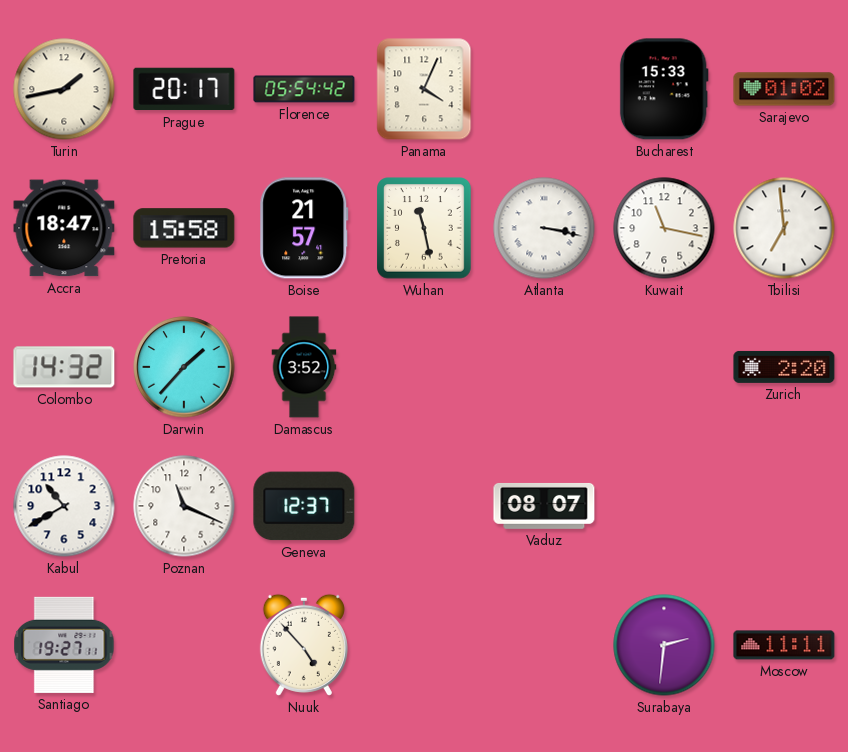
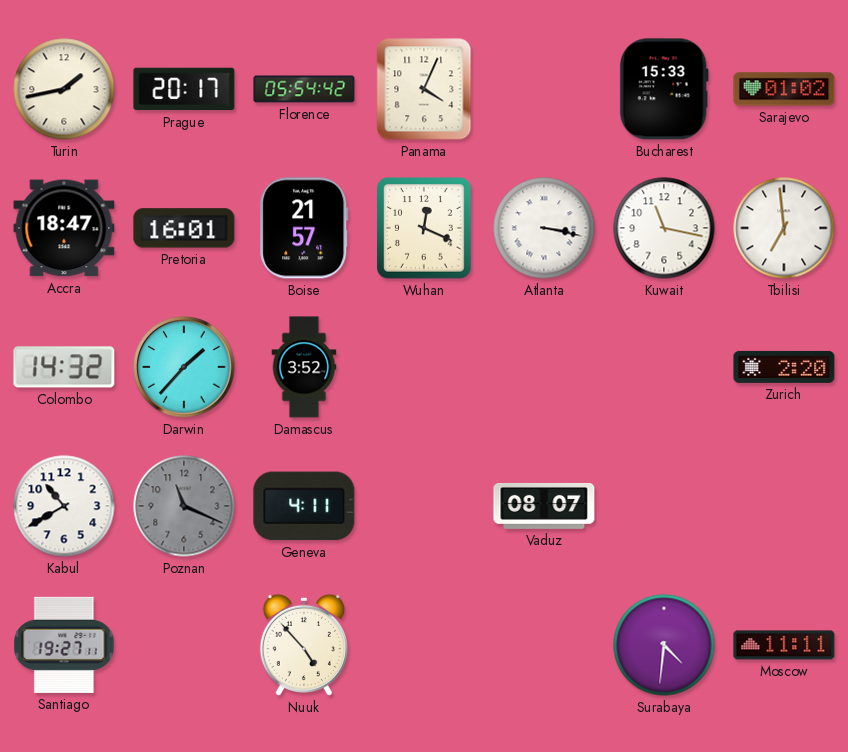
Pretoria: 15:58 -> 16:01 (184, 228)
Wuhan: 11:28 -> 12:19 (425, 228)
Poznan dial: white -> grey (184, 506)
Geneva: 12:37 -> 4:11 (304, 506)
Surabaya: 2:31 -> 4:31 (664, 645)
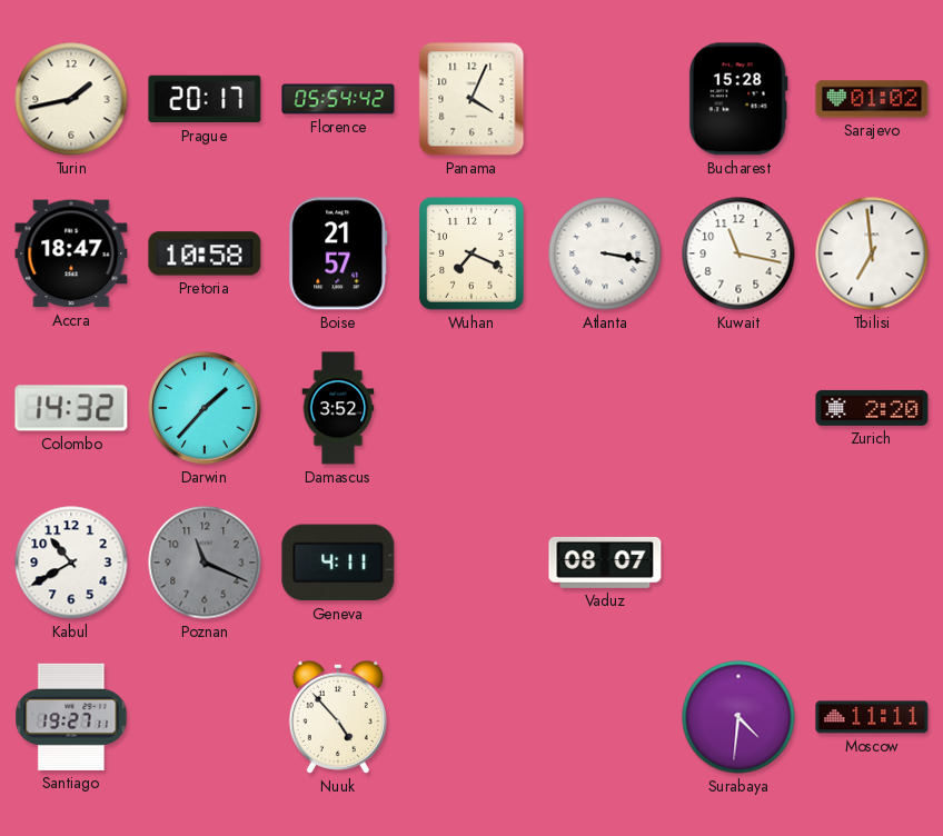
Bucharest: 15:33 -> 15:28 (738, 99)
Pretoria: 16:01 -> 10:58 (205, 253)
Wuhan: 12:19 -> 7:19 (473, 253)
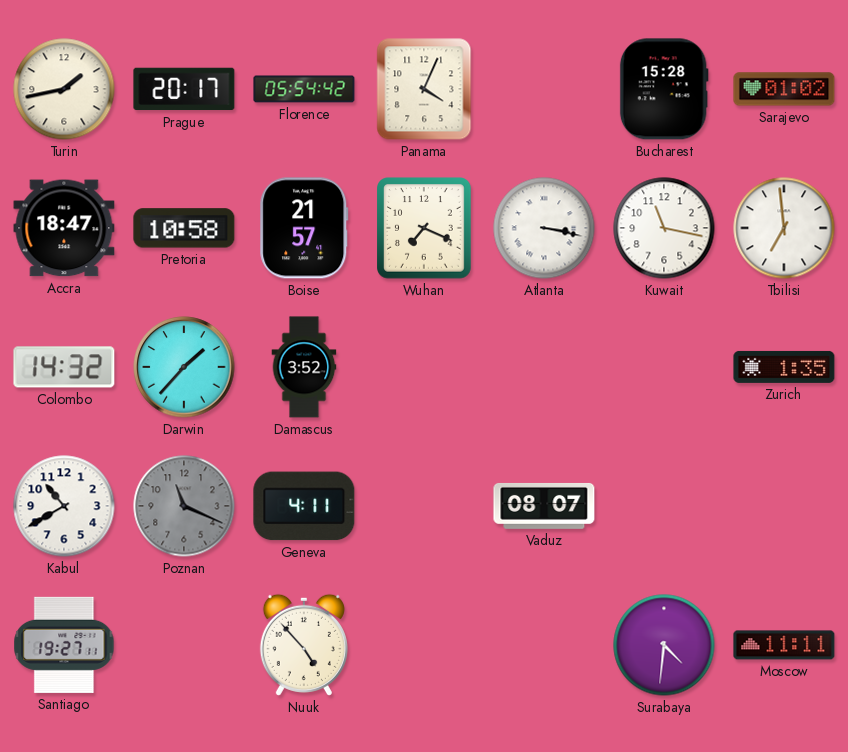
Zurich: 2:20 -> 1:35 (784, 367)
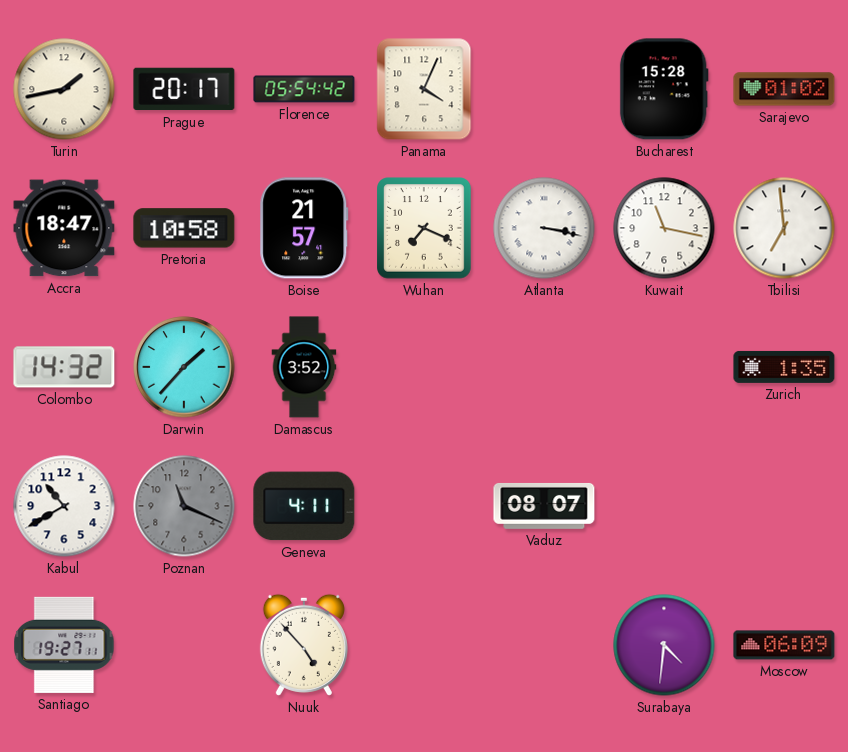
Moscow: 11:11 -> 06:09 (784, 645)
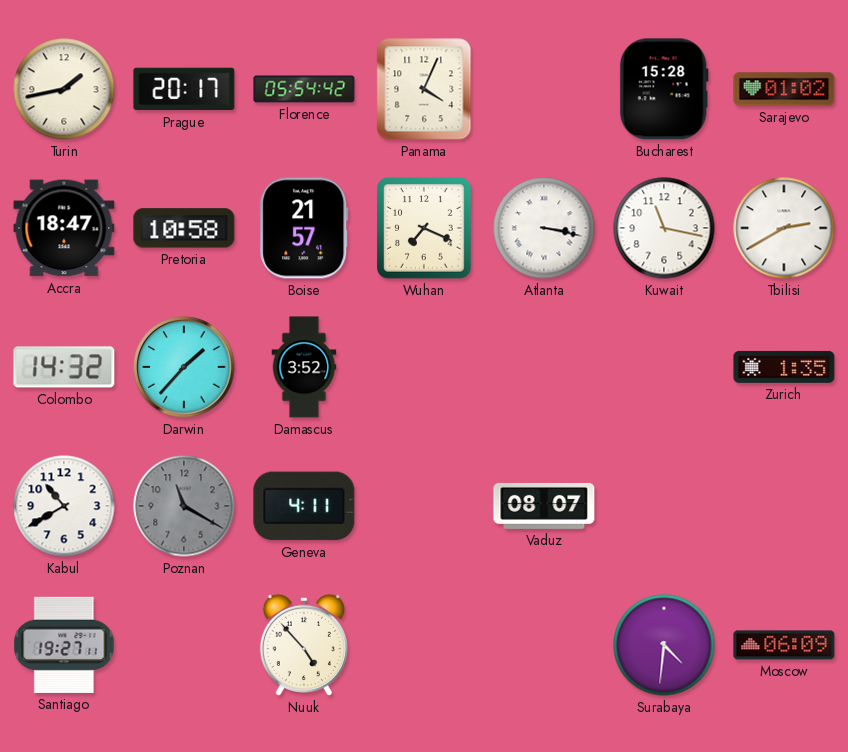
Tbilisi: 6:59 -> 2:40 (784, 228)
Poznan: 11:19 -> 11:20 (184, 506)
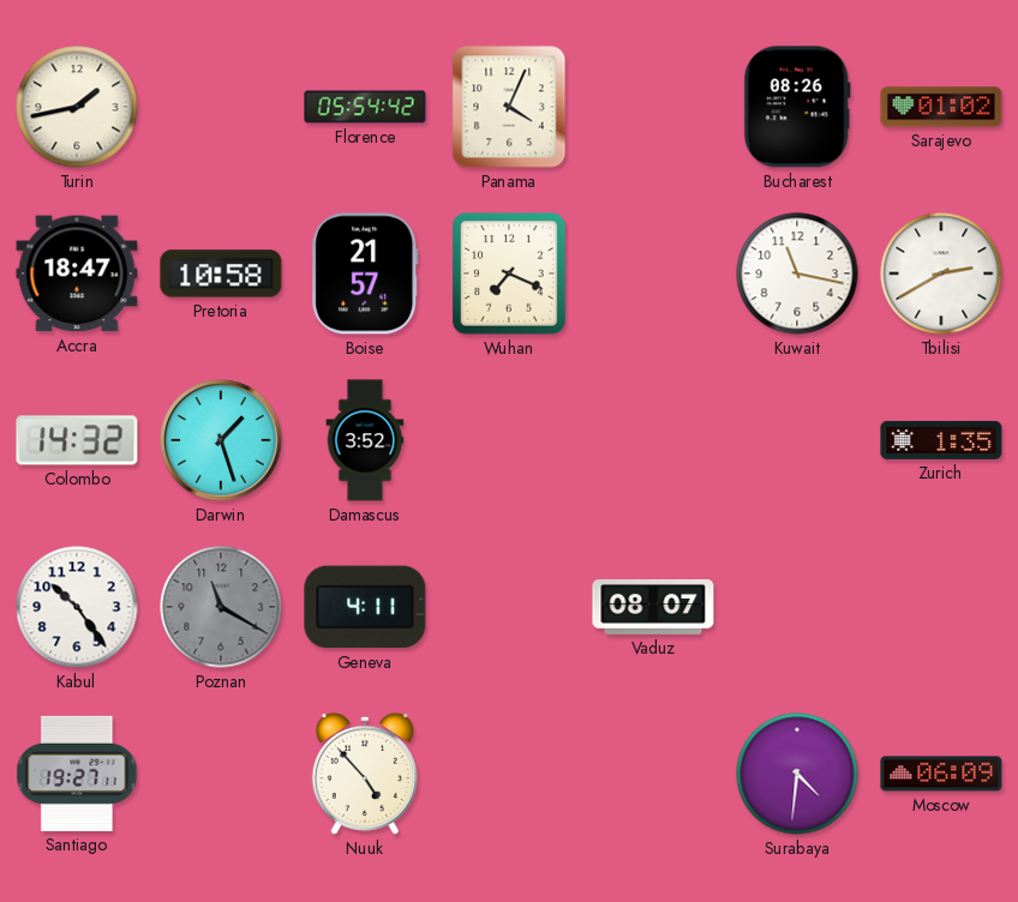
Prague: 20:17 -> none (184, 89)
Bucharest: 15:28 -> 08:26 (797, 107)
Atlanta: 3:17 -> none (544, 228)
Darwin: 1:37 -> 1:27 (221, 440)
Kabul: 10:40 -> 10:24 (77, 607)
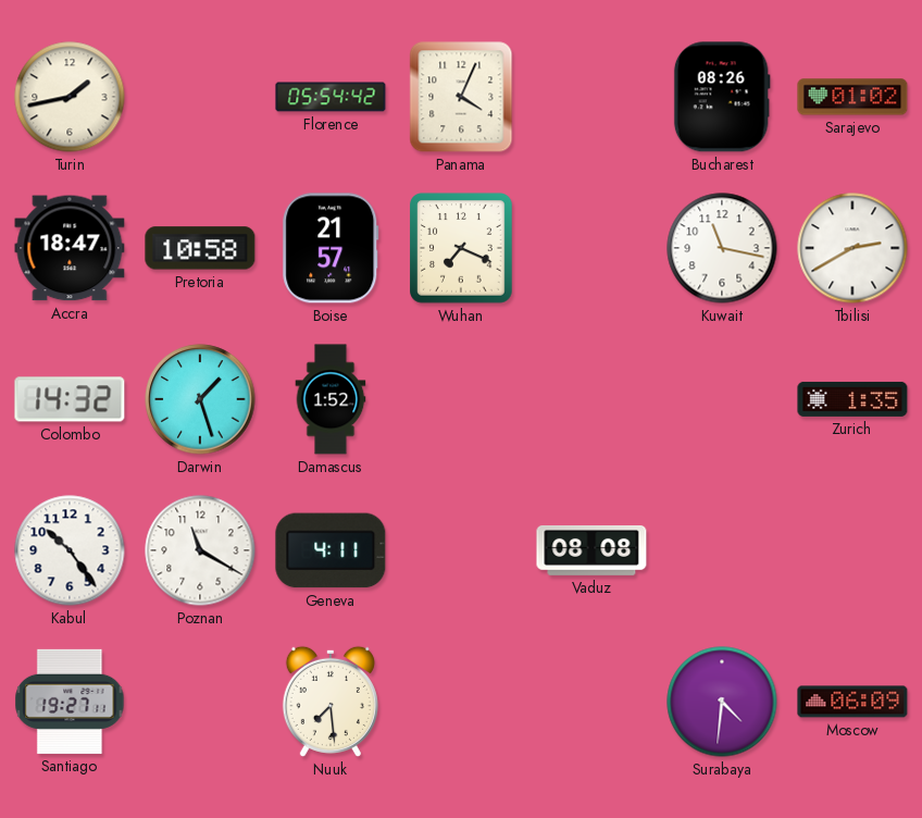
Damascus: 3:52 -> 1:52 (331, 399)
Poznan dial: grey -> white (200, 550)
Vaduz: 08:07 -> 08:08 (591, 550)
Nuuk: 4:53 -> 7:29 (331, 702)
